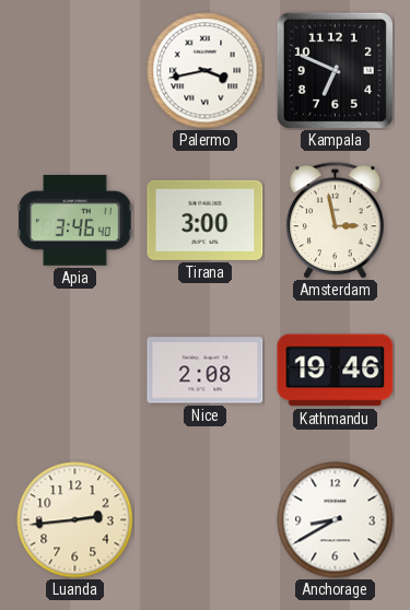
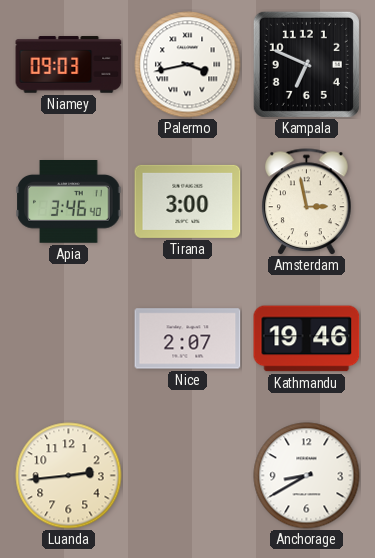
Niamey: none -> 09:03 (69, 65)
Nice: 2:08 -> 2:07 (188, 339)
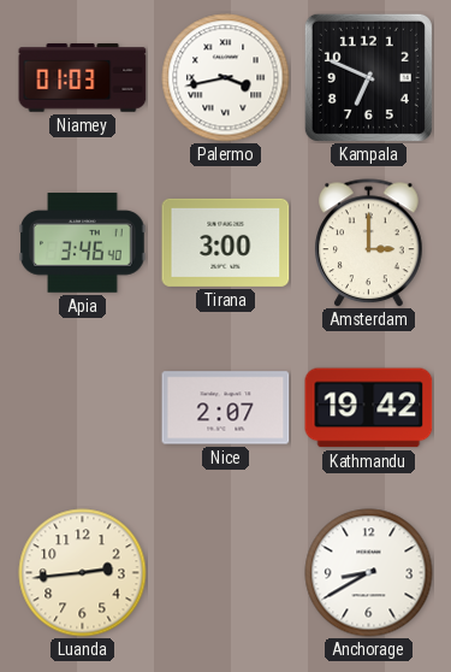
Niamey: 09:03 -> 01:03 (83, 78)
Amsterdam: 2:58 -> 3:00 (369, 243)
Kathmandu: 19:46 -> 19:42 (369, 408)
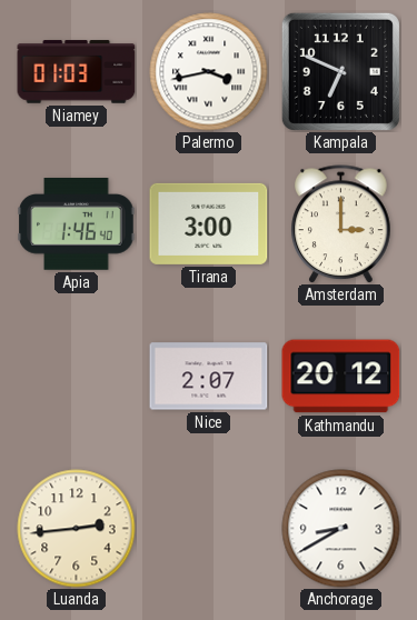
Apia: 3:46 -> 1:46 (77, 224)
Kathmandu: 19:42 -> 20:12 (341, 377)
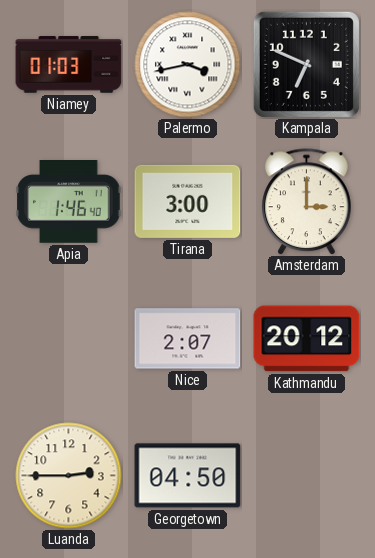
Luanda: 2:44 -> 2:45 (69, 476)
Georgetown: none -> 04:50 (188, 476)
Anchorage: 8:40 -> none (341, 529)
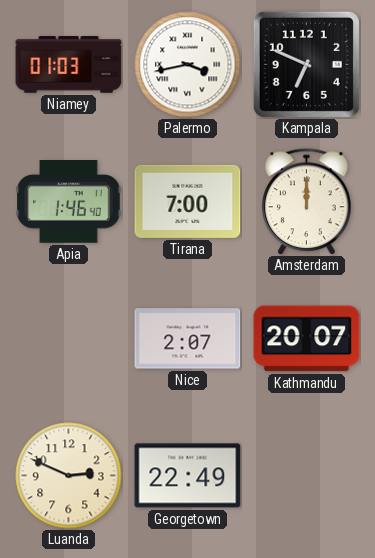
Tirana: 3:00 -> 7:00 (188, 201)
Amsterdam: 3:00 -> 12:00 (307, 202)
Kathmandu: 20:12 -> 20:07 (307, 339)
Luanda: 2:45 -> 2:49 (69, 476)
Georgetown: 04:50 -> 22:49 (188, 476)
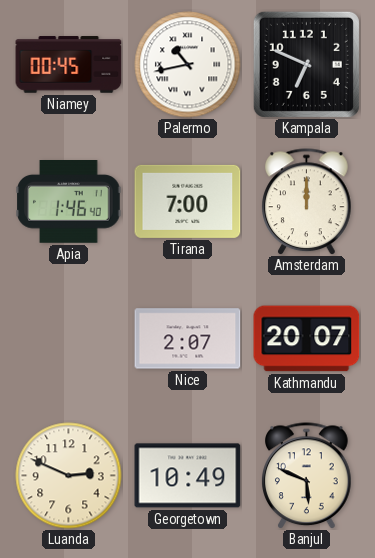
Niamey: 01:03 -> 00:45 (69, 65)
Palermo: 3:43 -> 10:43 (188, 65)
Georgetown: 22:49 -> 10:49 (188, 476)
Banjul: none -> 5:49 (307, 476)
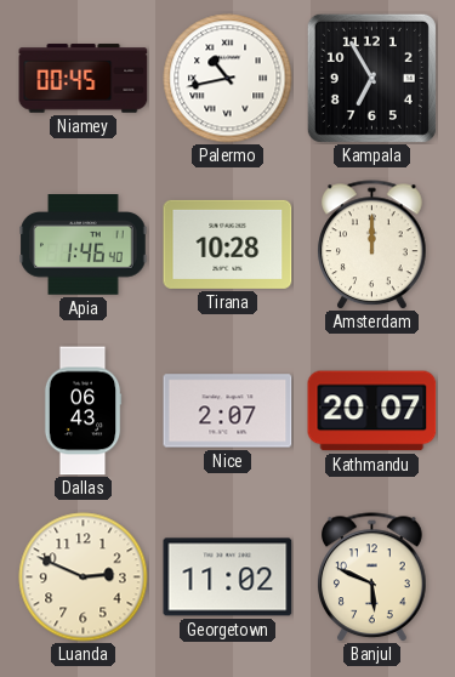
Kampala: 6:49 -> 6:55 (371, 78)
Tirana: 7:00 -> 10:28 (228, 244)
Dallas: none -> 06:43 (83, 411)
Georgetown: 10:49 -> 11:02 (228, 578)
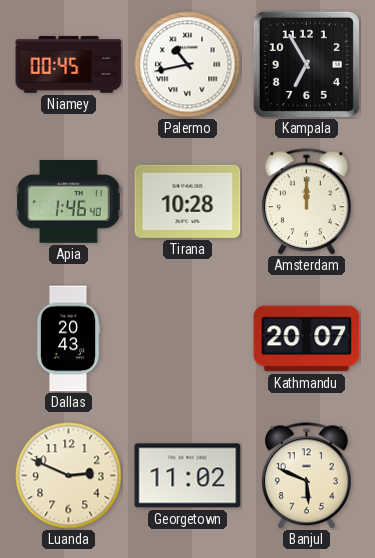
Dallas: 06:43 -> 20:43 (68, 339)
Nice: 2:07 -> none (228, 411)
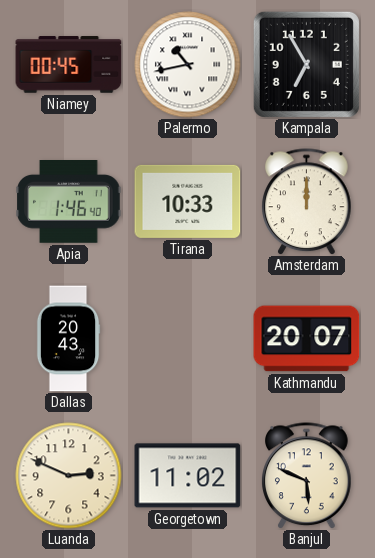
Tirana: 10:28 -> 10:33 (188, 201)
